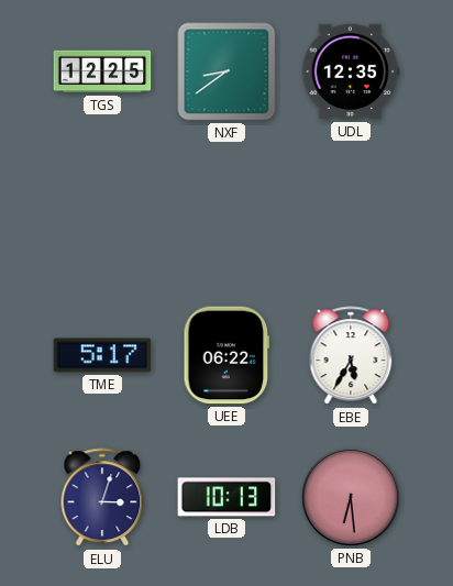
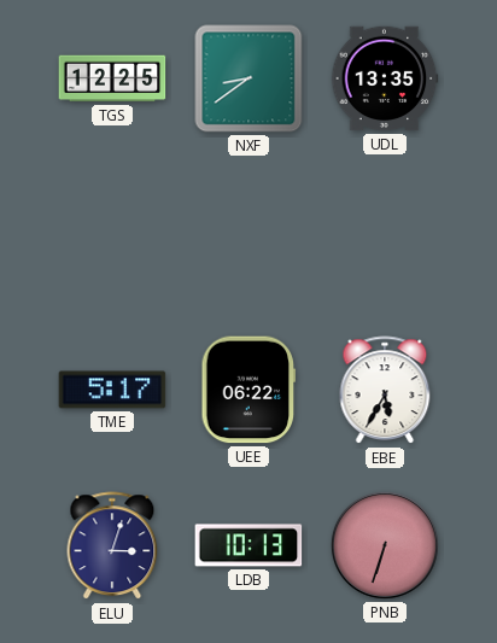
UDL: 12:35 -> 13:35 (385, 78)
PNB: 6:29 -> 6:33 (385, 545)
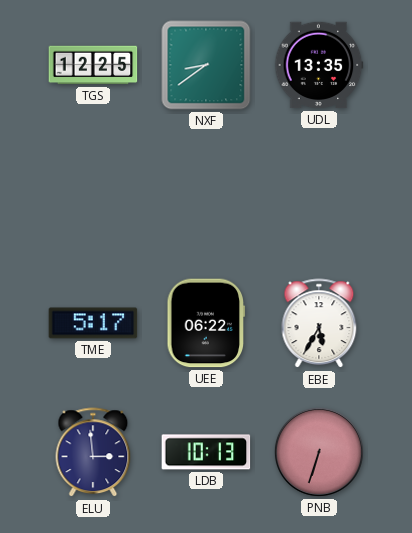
ELU: 3:03 -> 2:59 (93, 453)
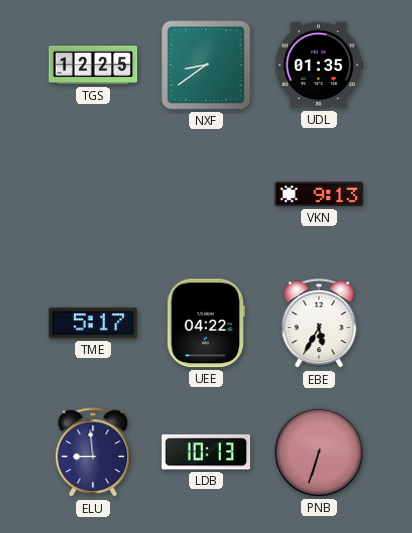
UDL: 13:35 -> 01:35 (319, 65)
VKN: none -> 9:13 (319, 194)
UEE: 06:22 -> 04:22 (206, 323)
ELU: 2:59 -> 8:59 (93, 453)
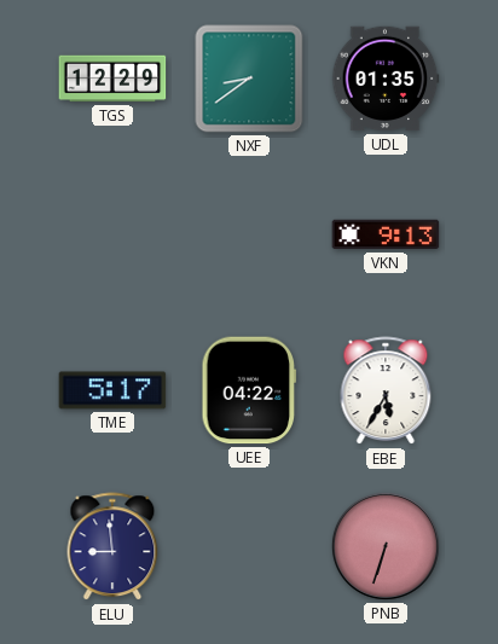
TGS: 12:25 -> 12:29 (112, 79)
LDB: 10:13 -> none (206, 452)
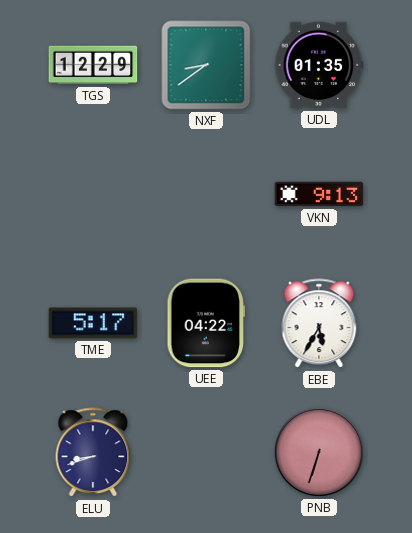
ELU: 8:59 -> 8:42 (93, 453)
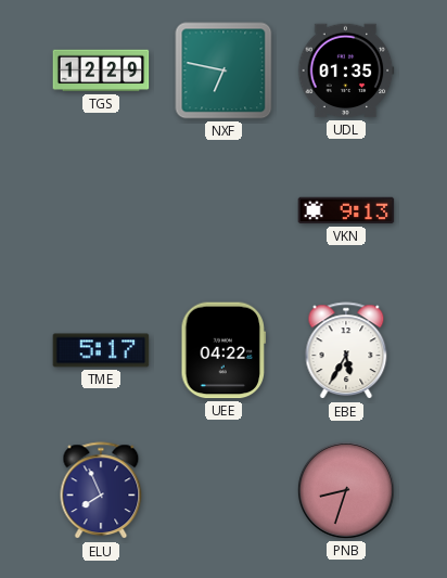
NXF: 8:39 -> 6:47 (224, 70)
ELU: 8:42 -> 7:56 (101, 491)
PNB: 6:33 -> 8:33 (346, 490)
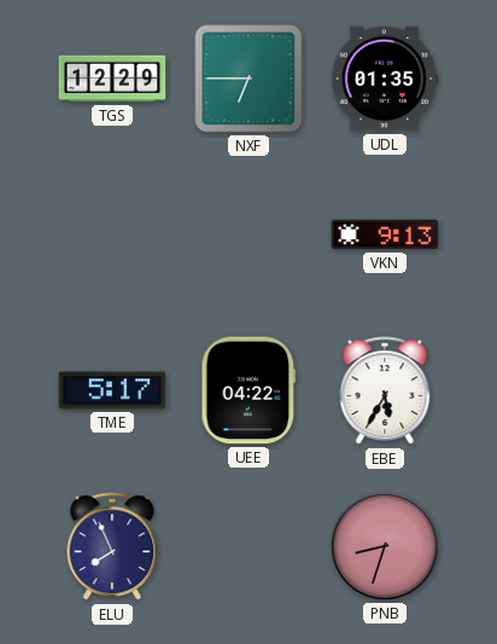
NXF: 6:47 -> 6:45 (248, 79)
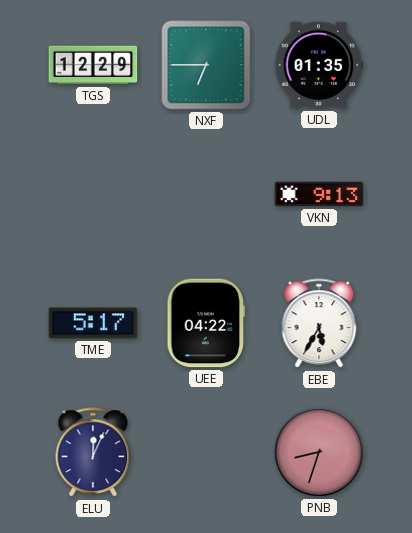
ELU: 7:56 -> 12:04 (93, 453)
